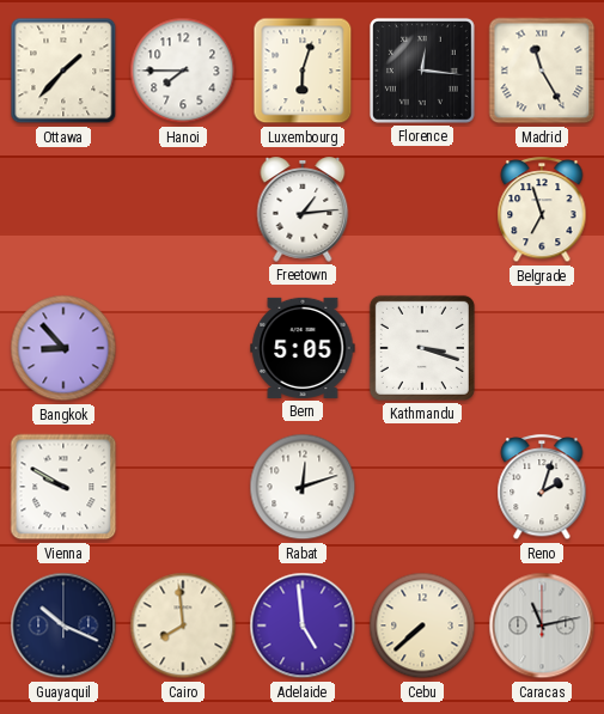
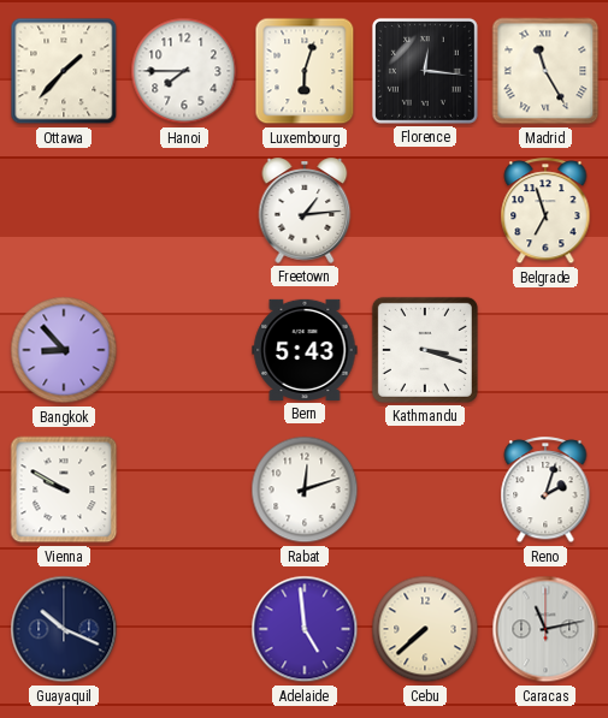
Bern: 5:05 -> 5:43 (305, 350)
Cairo: 7:59 -> none (183, 625)
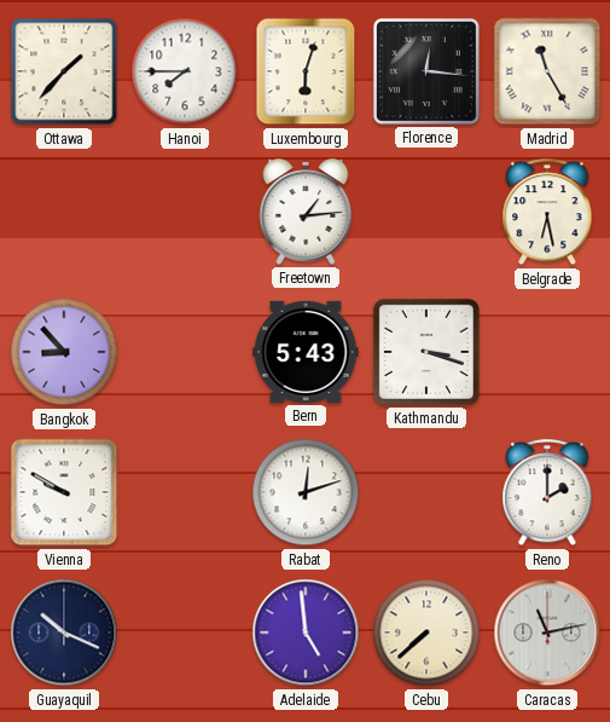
Belgrade: 6:57 -> 6:28 (547, 213)
Reno: 2:03 -> 2:00 (547, 493)
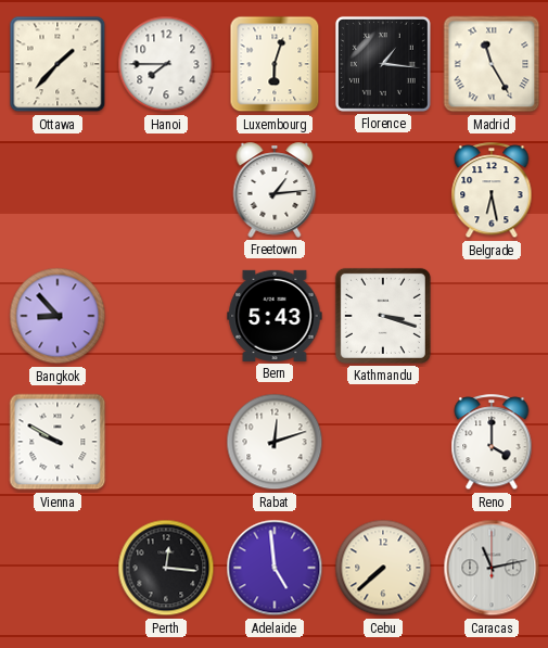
Florence: 12:16 -> 1:16 (383, 64)
Reno: 2:00 -> 4:00 (492, 443)
Guayaquil: 10:19 -> none (64, 633)
Perth: none -> 12:16 (166, 568)
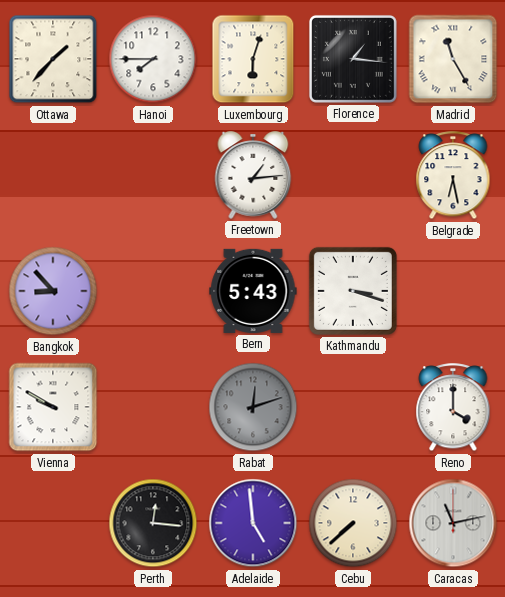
Rabat dial: white -> grey (253, 407)
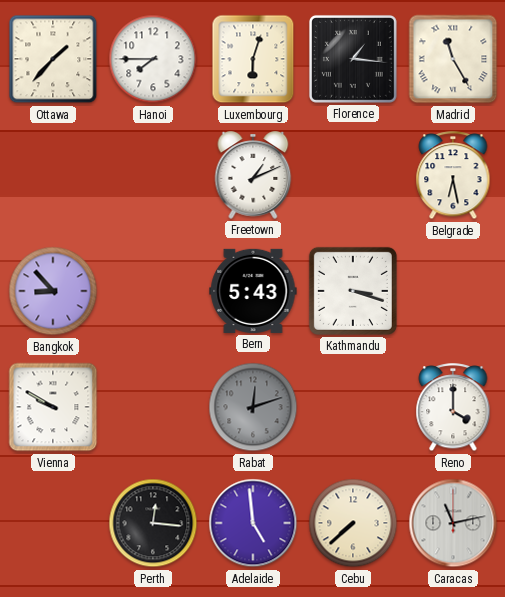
Freetown: 1:14 -> 1:11 (253, 175)
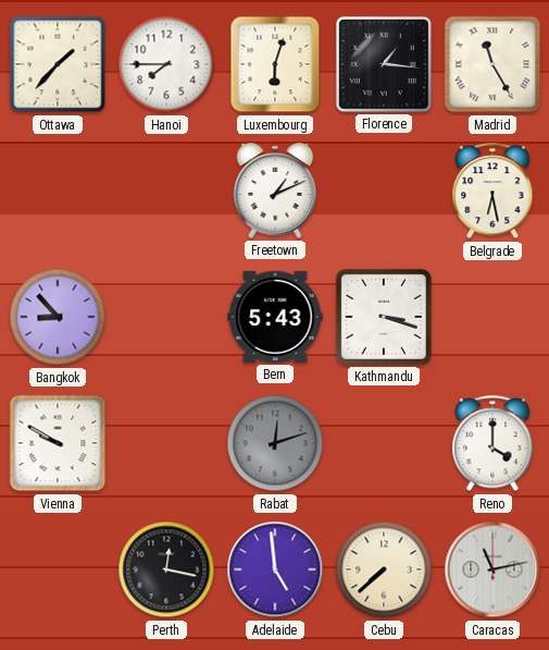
Perth: 12:16 -> 12:17 (166, 569)
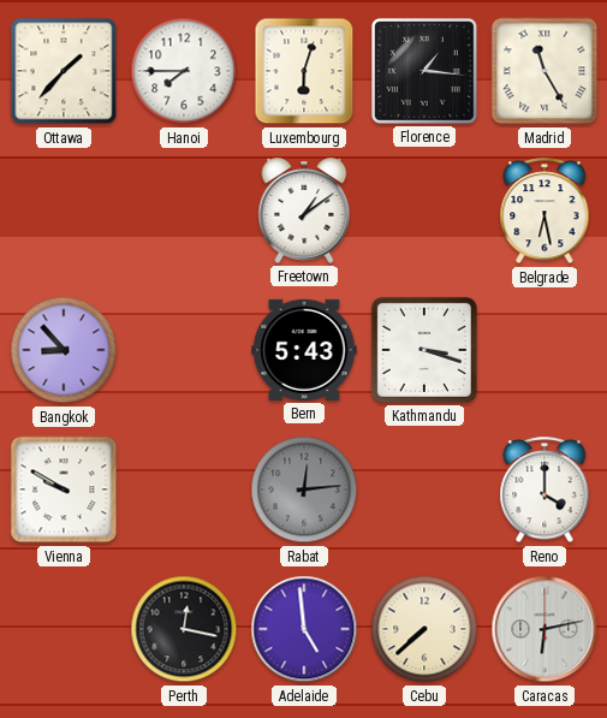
Freetown: 1:11 -> 1:09 (304, 210)
Rabat: 12:12 -> 12:14 (304, 489)
Caracas: 11:13 -> 6:13 (544, 629)
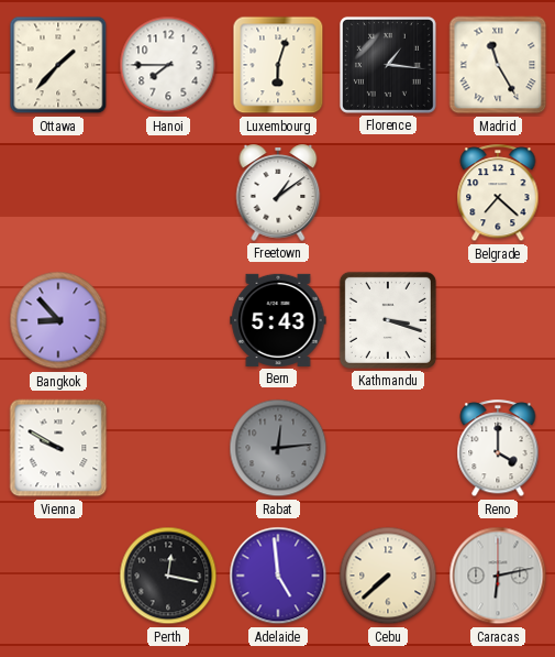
Belgrade: 6:28 -> 7:22 (498, 194)
